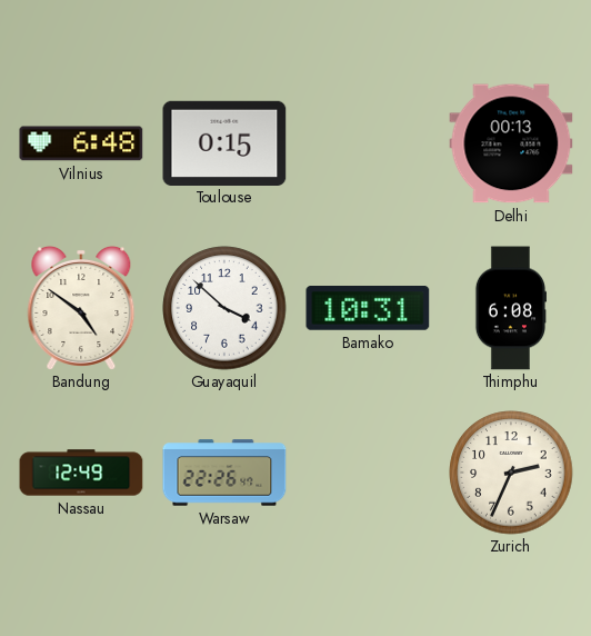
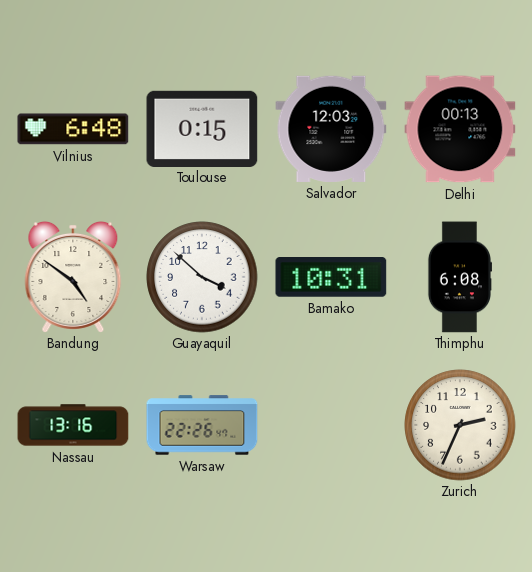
Salvador: none -> 12:03 (331, 129)
Nassau: 12:49 -> 13:16 (73, 425)
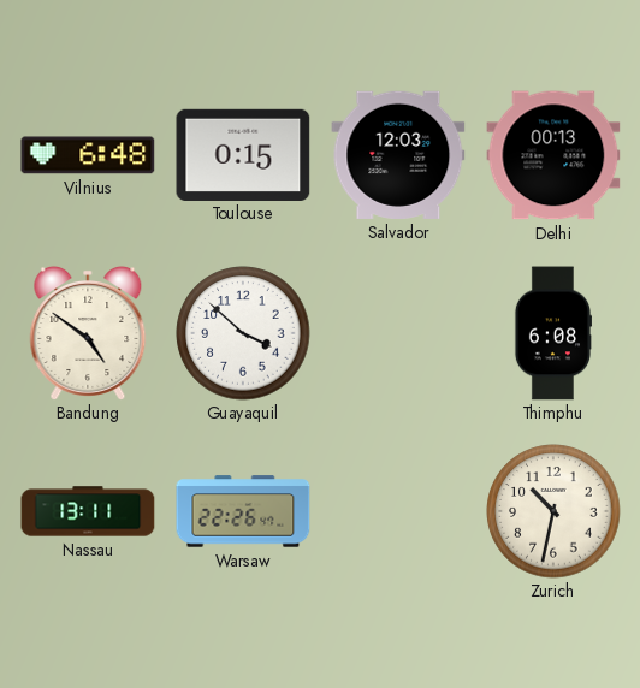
Bamako: 10:31 -> none (331, 277)
Nassau: 13:16 -> 13:11 (88, 511)
Zurich: 2:34 -> 10:32 (553, 511)
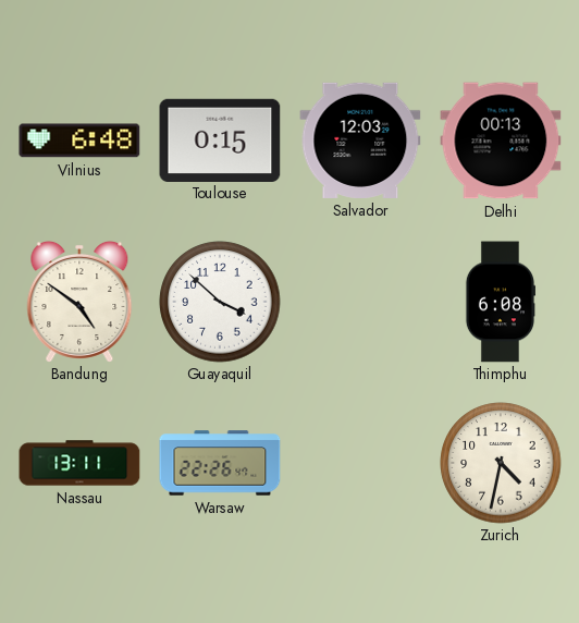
Zurich: 10:32 -> 4:32 (501, 463)
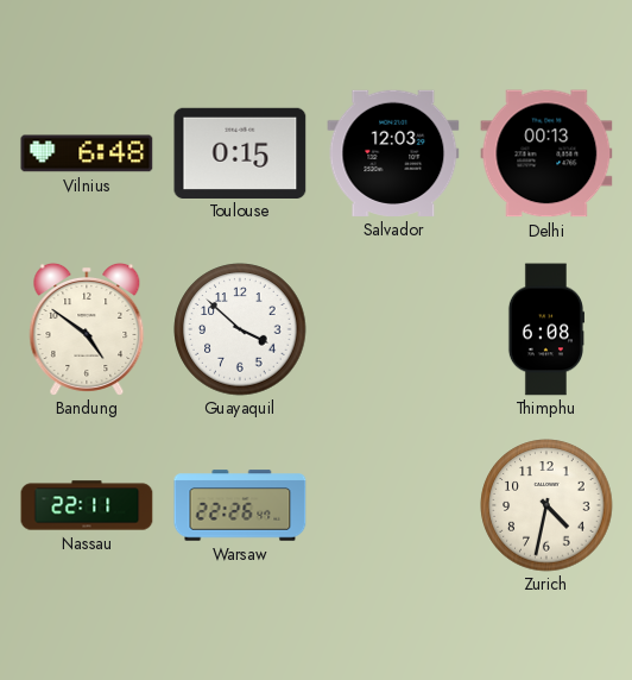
Nassau: 13:11 -> 22:11 (87, 505)
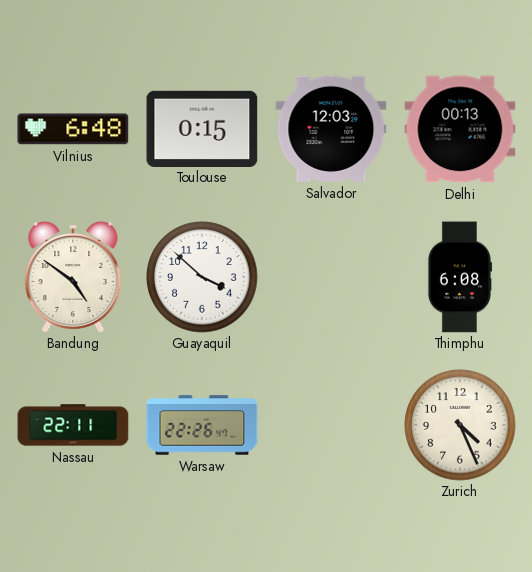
Zurich: 4:32 -> 4:26 (460, 425)
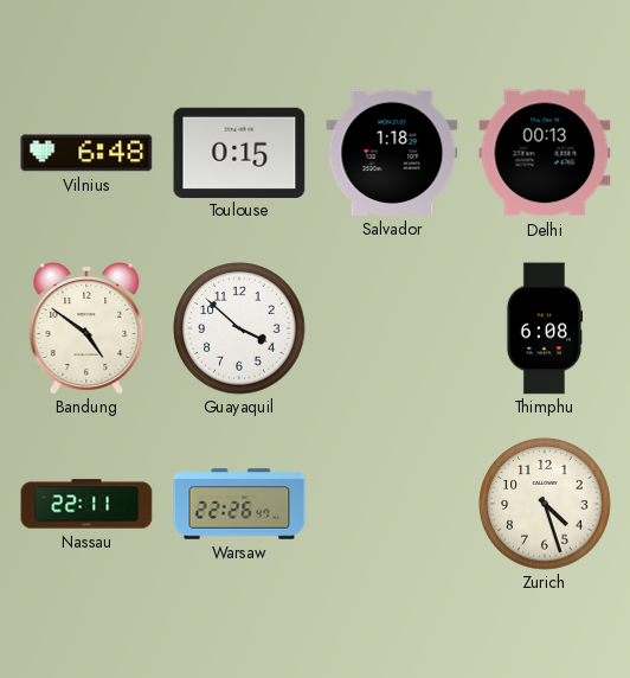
Salvador: 12:03 -> 1:18 (392, 153)
Zurich: 4:26 -> 4:27 (545, 504)
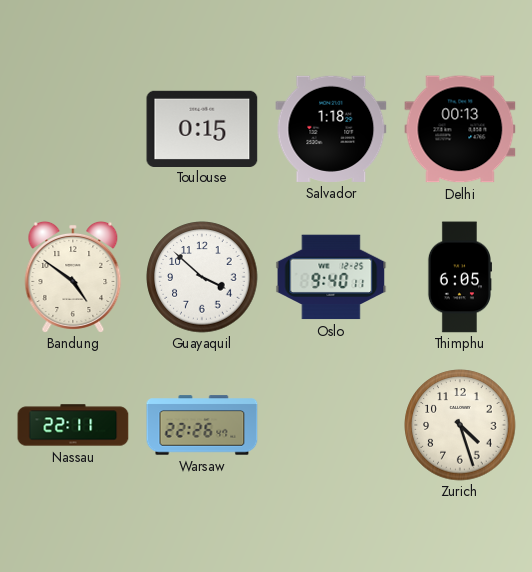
Vilnius: 6:48 -> none (86, 153)
Oslo: none -> 9:40 (331, 277)
Thimphu: 6:08 -> 6:05 (459, 277)
